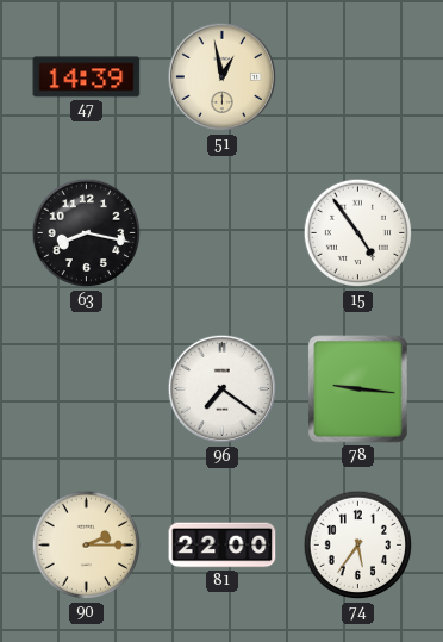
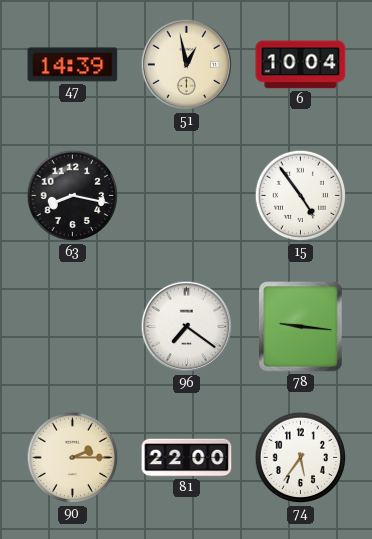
6: none -> 10:04 (301, 65)
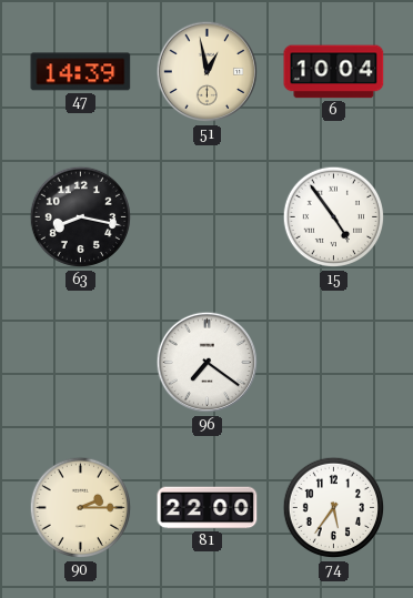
78: 9:16 -> none (301, 327)
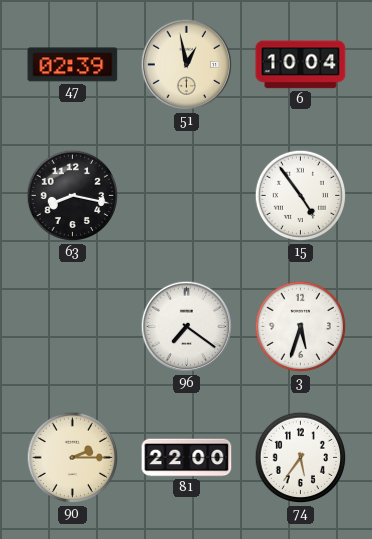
47: 14:39 -> 02:39 (73, 65)
3: none -> 5:33 (301, 327)
